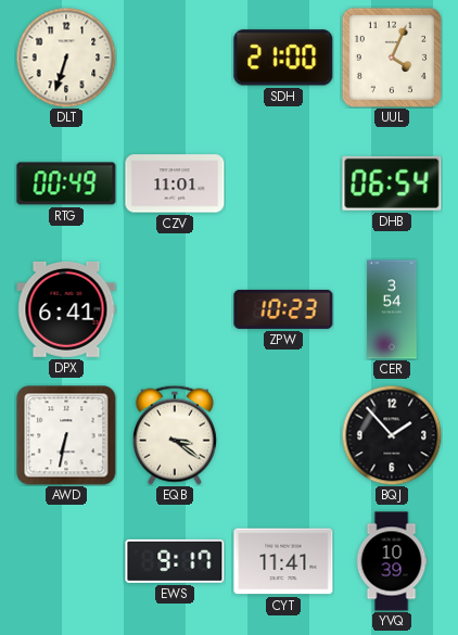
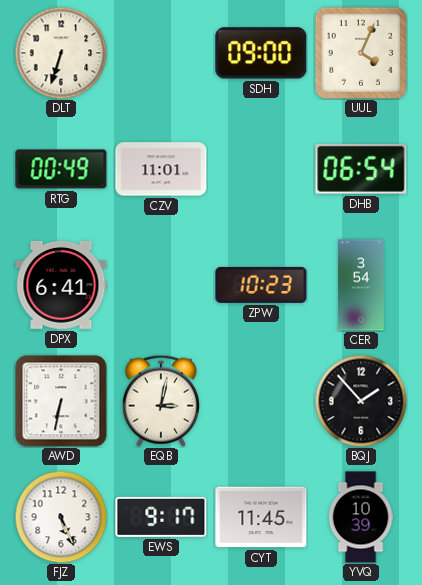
SDH: 21:00 -> 09:00 (261, 53)
EQB: 3:21 -> 3:02 (161, 401)
FJZ: none -> 5:26 (61, 517)
CYT: 11:41 -> 11:45 (261, 517)
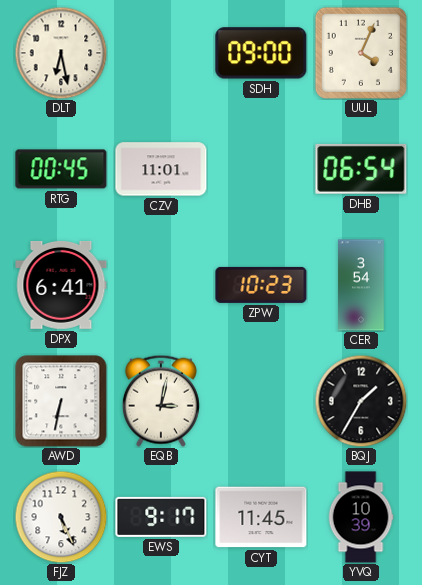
DLT: 6:33 -> 6:28 (61, 53)
RTG: 00:49 -> 00:45 (61, 169)
BQJ: 1:53 -> 1:35 (361, 401)
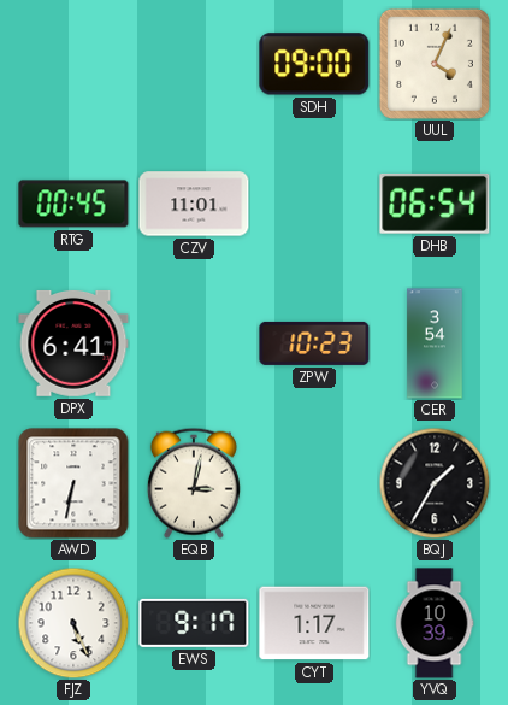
DLT: 6:28 -> none (61, 53)
CYT: 11:45 -> 1:17 (314, 623)
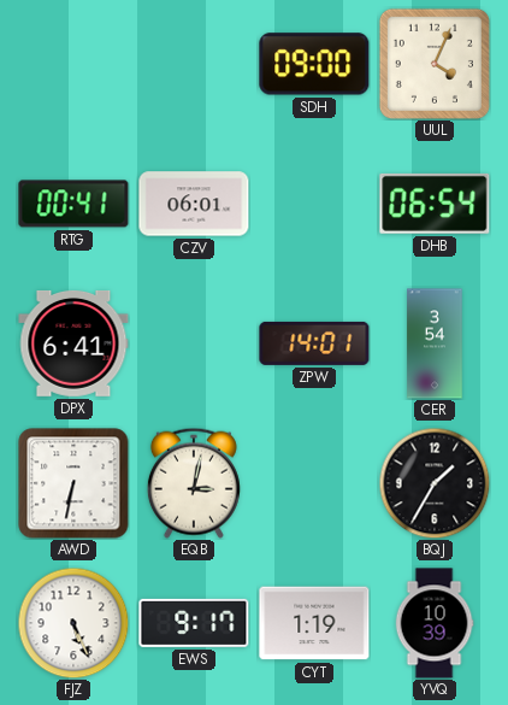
RTG: 00:45 -> 00:41 (73, 204)
CZV: 11:01 -> 06:01 (194, 204)
ZPW: 10:23 -> 14:01 (314, 343)
CYT: 1:17 -> 1:19 (314, 623)
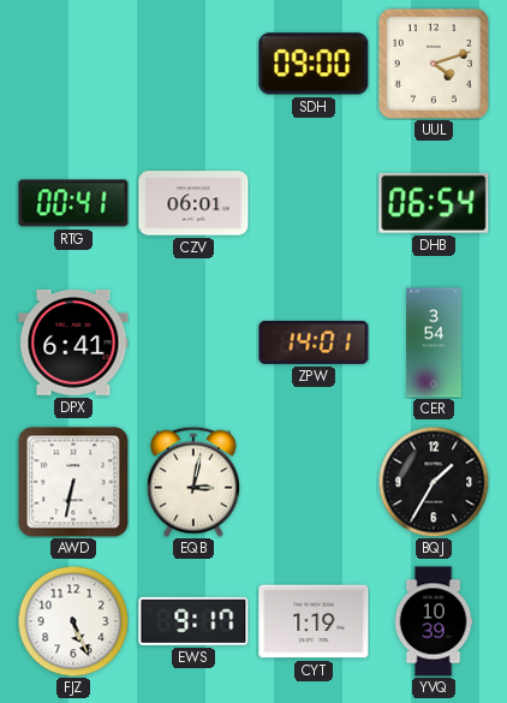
UUL: 4:04 -> 4:12 (434, 64)
